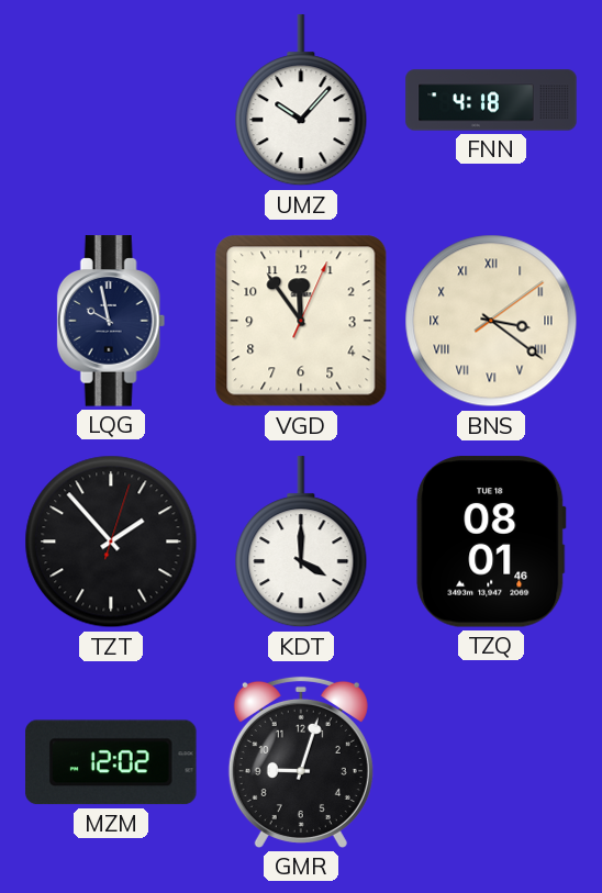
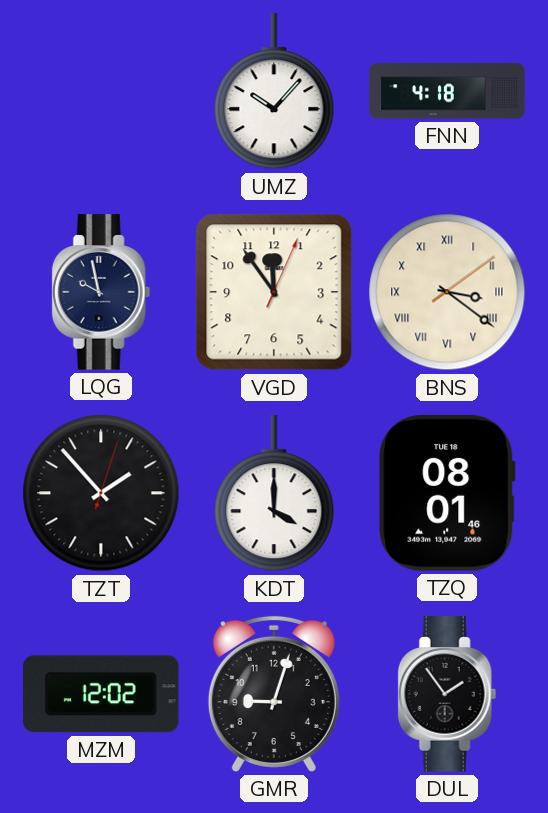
DUL: none -> 1:54 (447, 694)
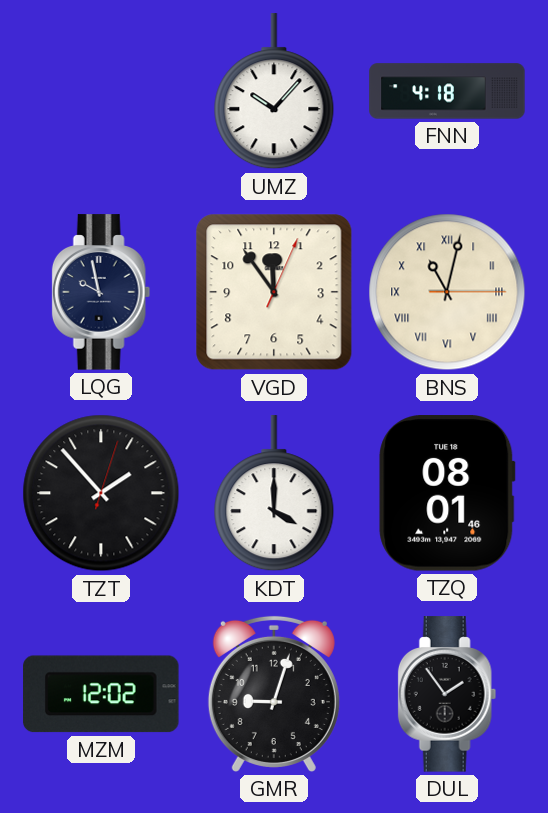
BNS: 3:21 -> 11:02 (447, 292)
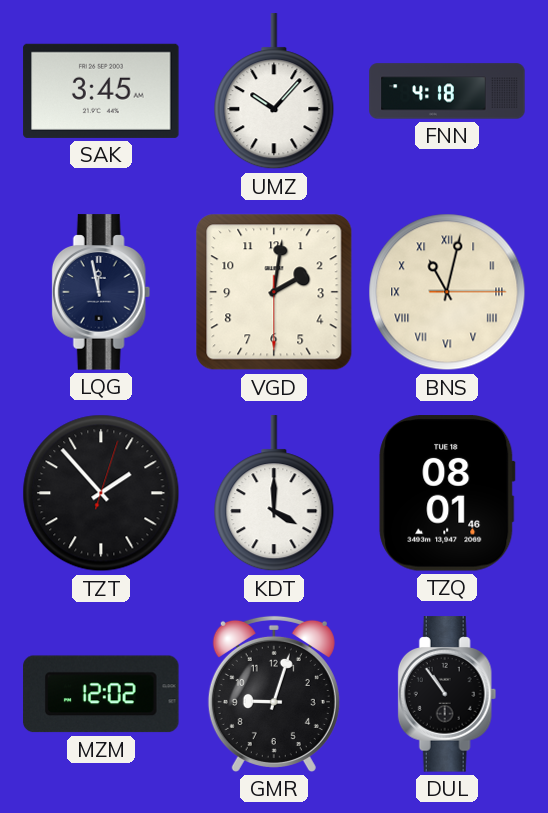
SAK: none -> 3:45 (101, 91)
LQG: 9:58 -> 11:58 (101, 292)
VGD: 11:54 -> 2:01 (274, 292)
DUL: 1:54 -> 10:54 (447, 694)
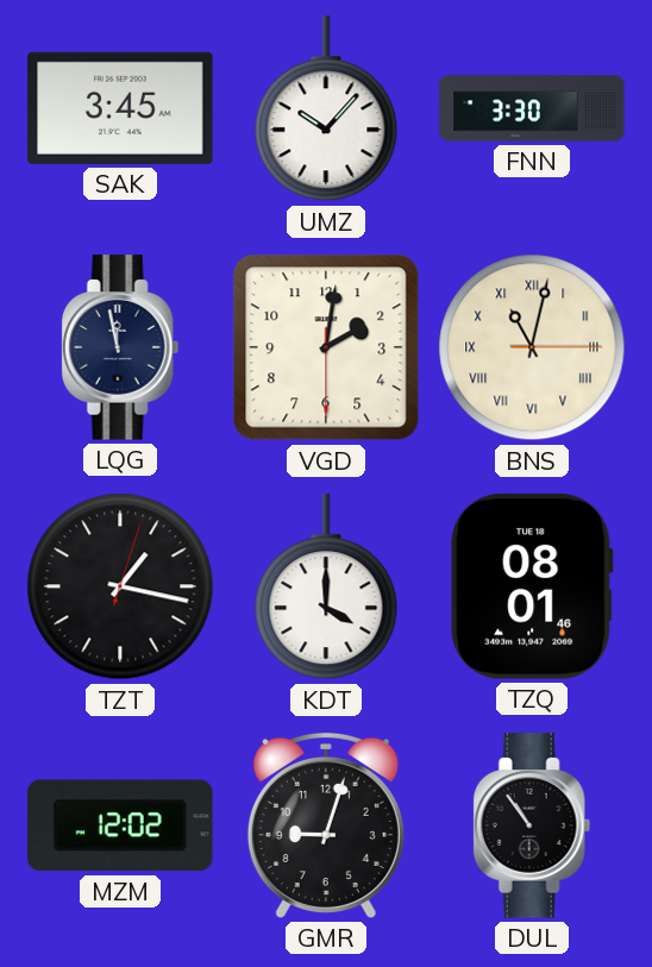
FNN: 4:18 -> 3:30 (532, 108)
TZT: 1:53 -> 1:17 (120, 586)
